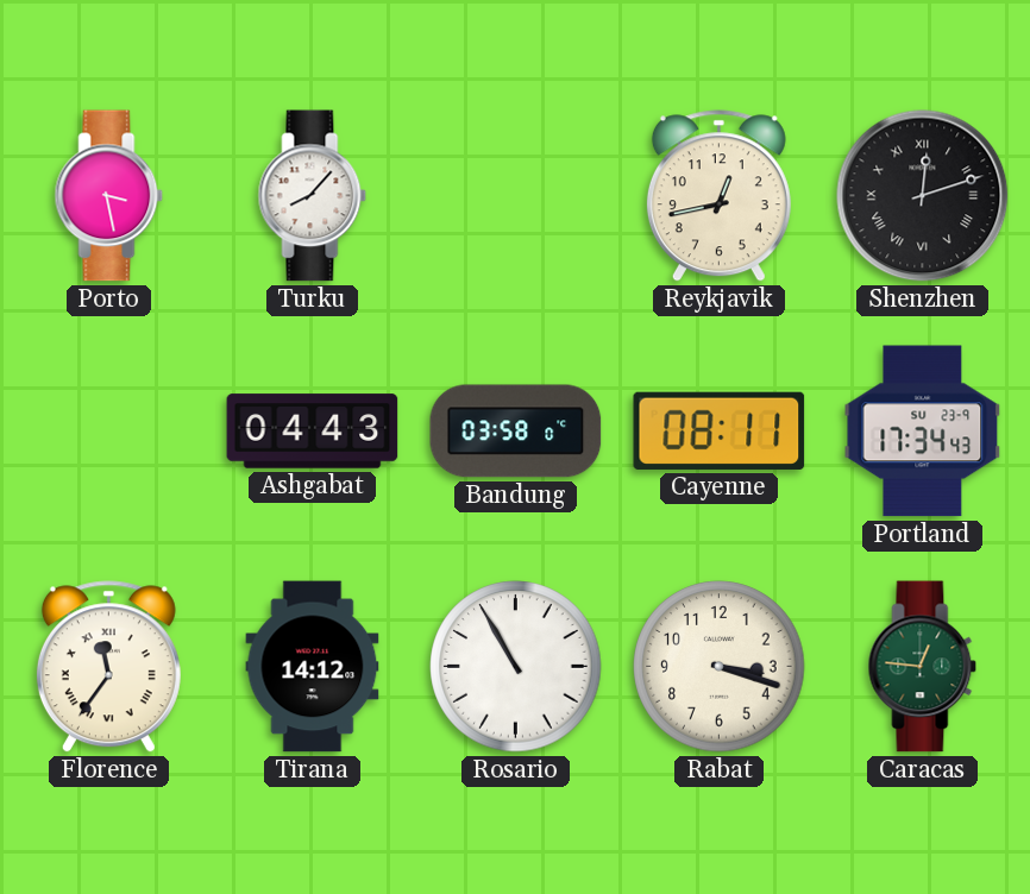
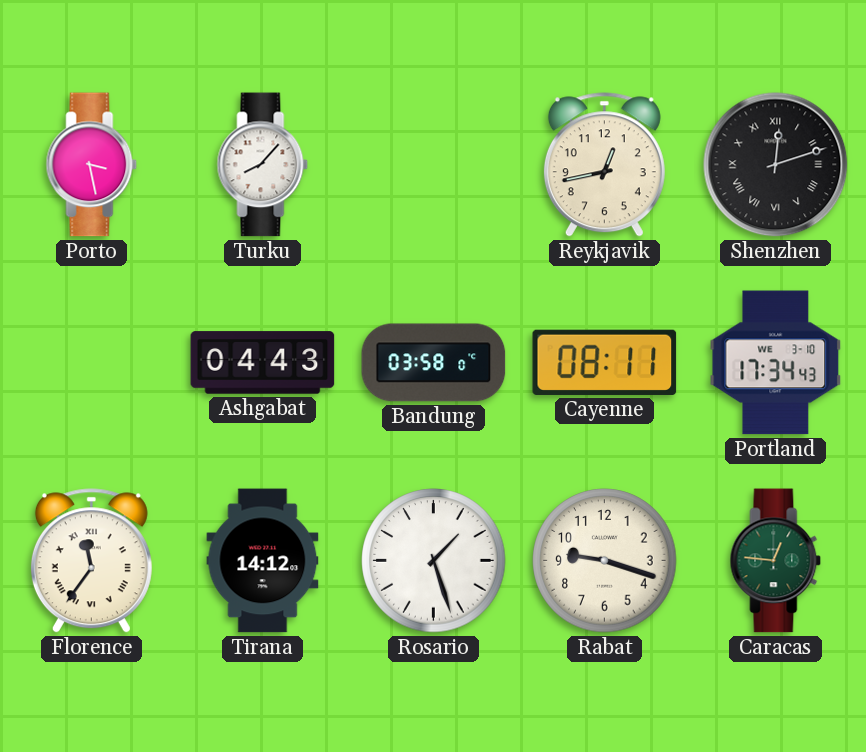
Portland date: SU 23-9 -> WE 3-10 (776, 363)
Rosario: 10:55 -> 1:27 (434, 561)
Rabat: 3:18 -> 9:18 (605, 561)
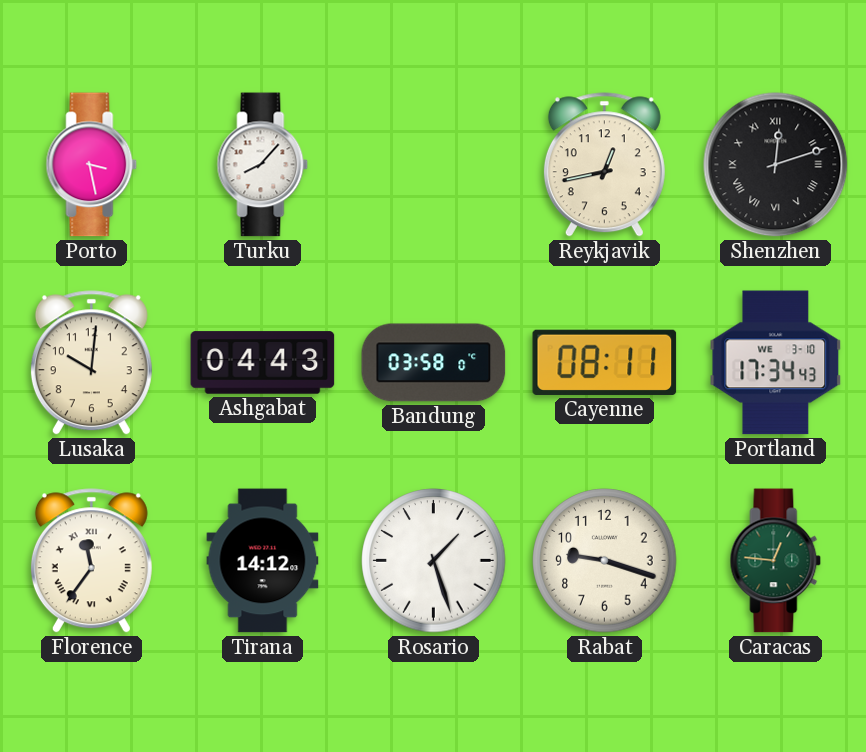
Lusaka: none -> 10:01 (91, 363)
